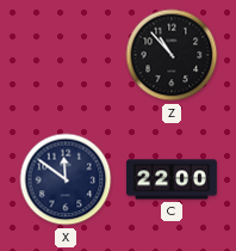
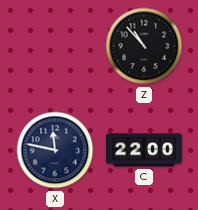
X: 11:51 -> 11:47 (55, 150)
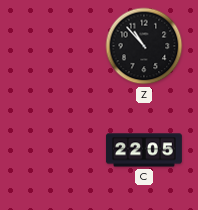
X: 11:47 -> none (55, 150)
C: 22:00 -> 22:05 (144, 150)
